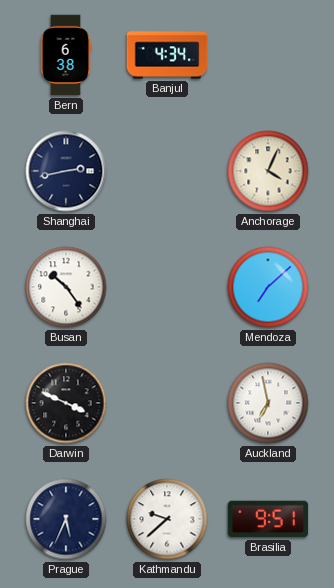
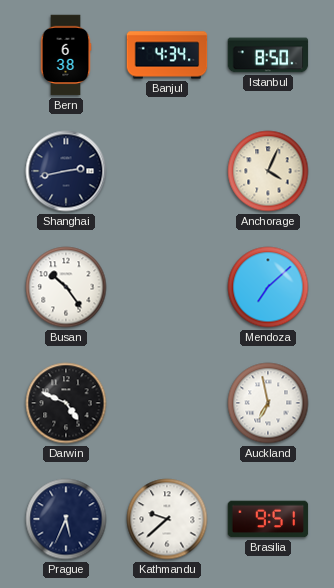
Istanbul: none -> 8:50 (268, 55)
Darwin: 3:49 -> 4:49 (66, 403)
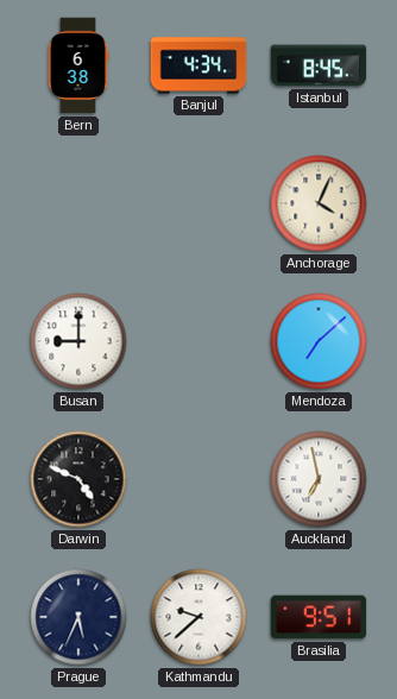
Istanbul: 8:50 -> 8:45 (319, 65)
Shanghai: 2:43 -> none (66, 171)
Busan: 10:24 -> 9:00 (78, 341)
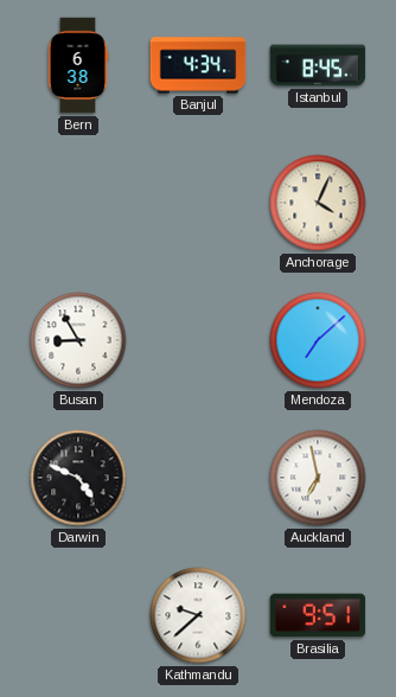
Busan: 9:00 -> 8:55 (78, 340)
Prague: 5:34 -> none (78, 617)
